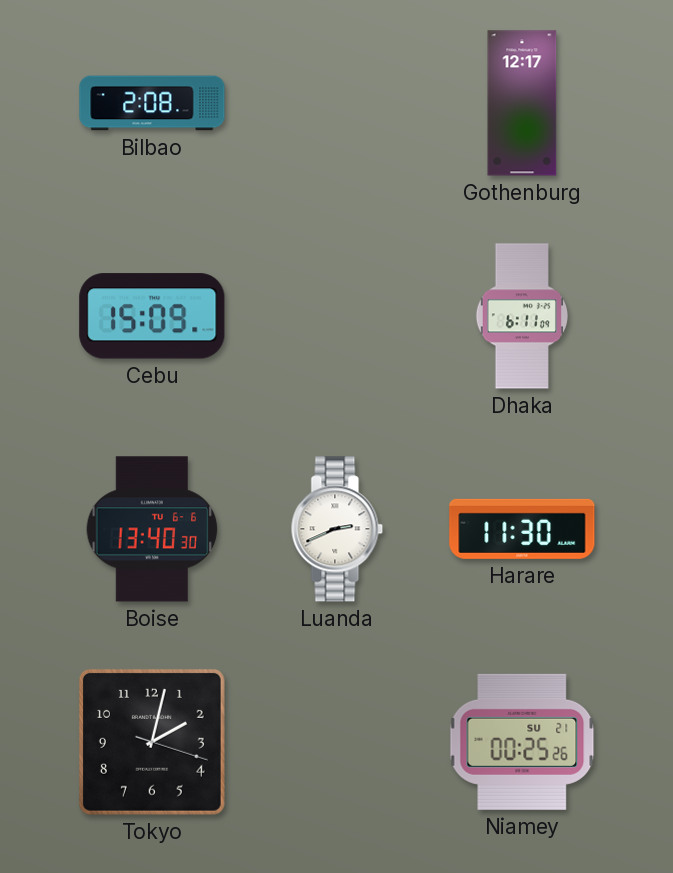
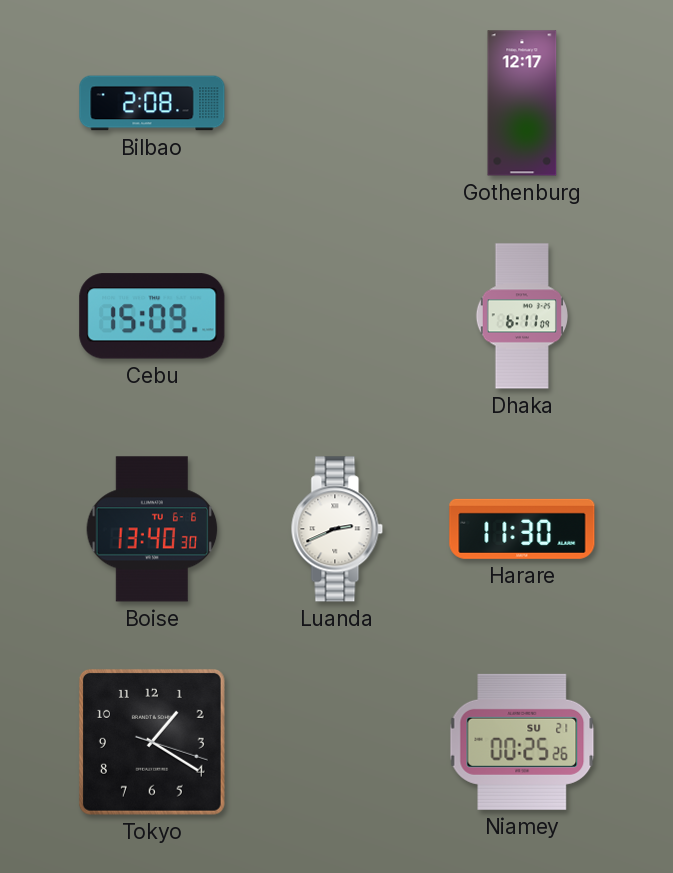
Tokyo: 2:02 -> 1:20 (152, 742)
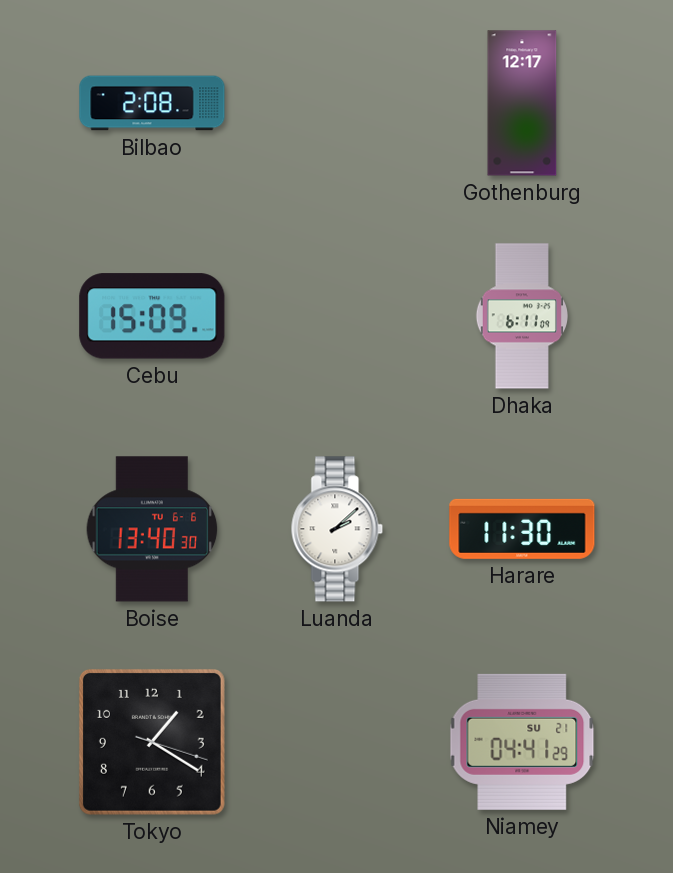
Luanda: 2:41 -> 2:08 (337, 529)
Niamey: 00:25 -> 04:41 (522, 742)
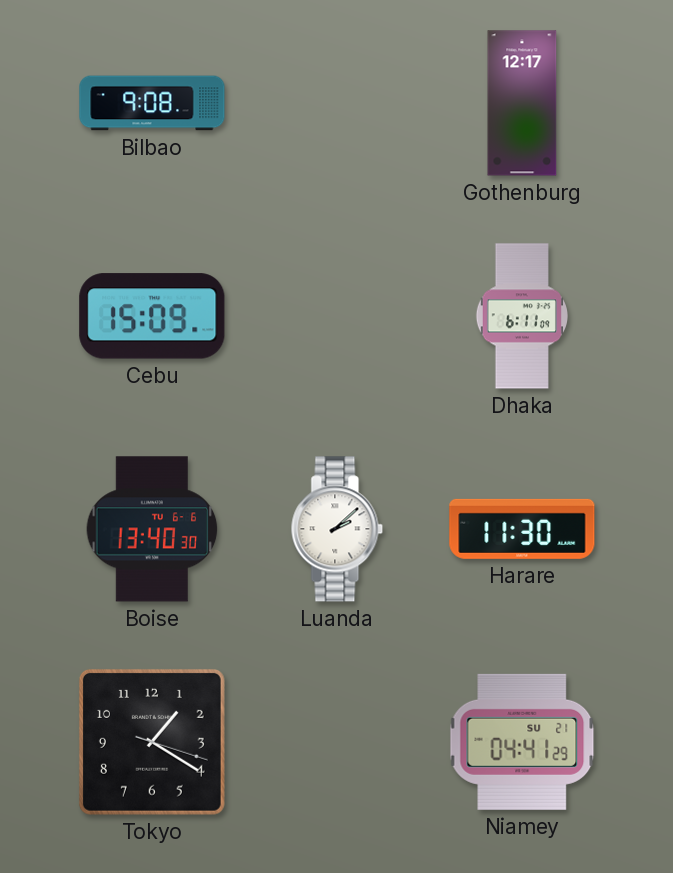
Bilbao: 2:08 -> 9:08 (152, 103)
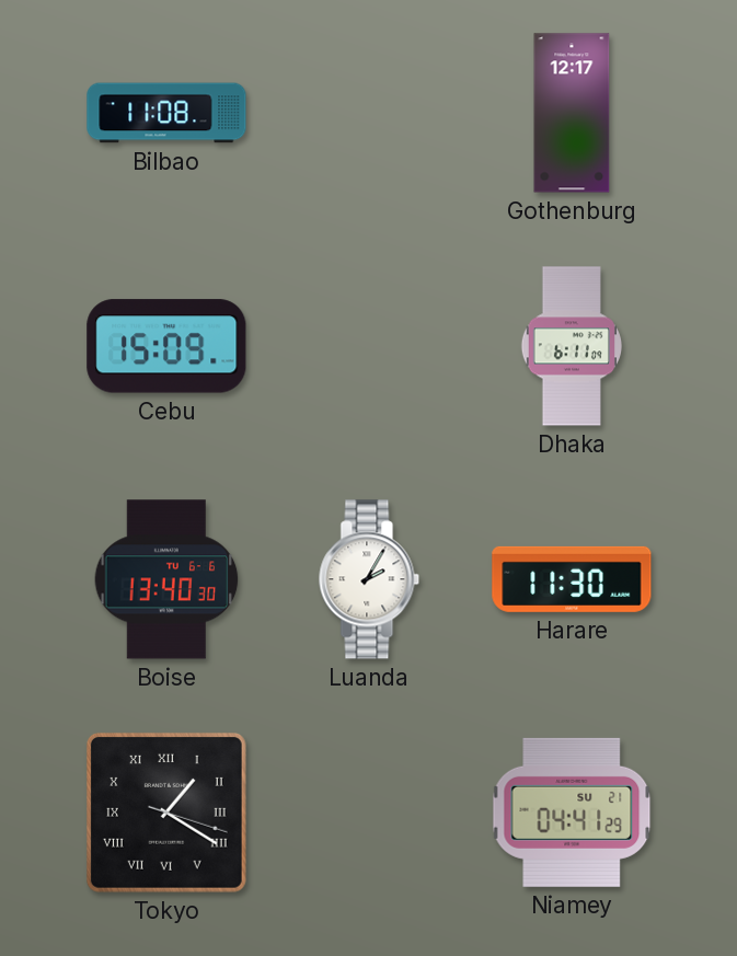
Bilbao: 9:08 -> 11:08 (166, 113)
Luanda: 2:08 -> 2:05 (369, 579)
Tokyo numerals: Arabic -> Roman (166, 813)
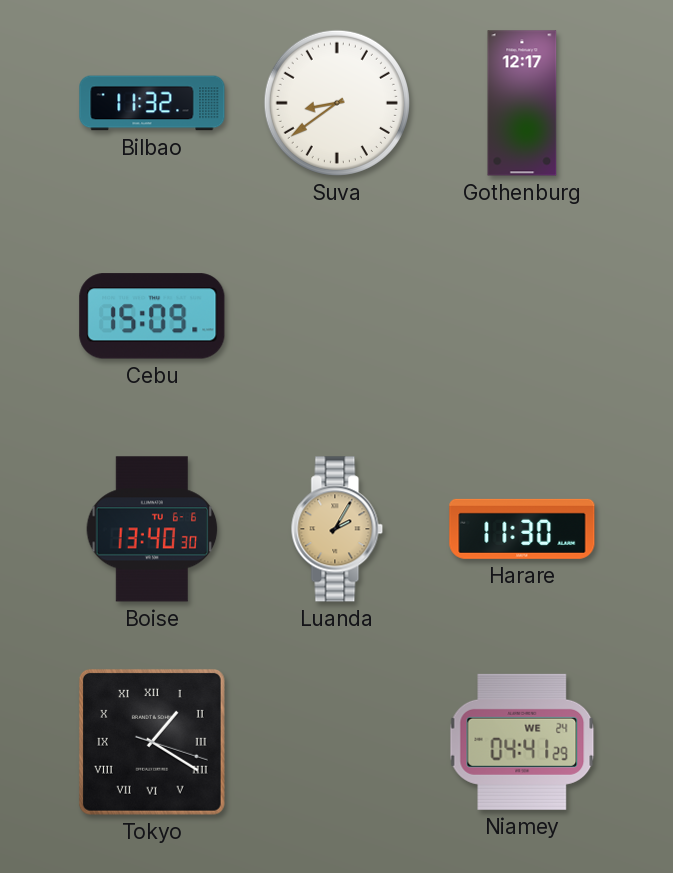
Bilbao: 11:08 -> 11:32 (152, 103)
Suva: none -> 8:39 (337, 103)
Dhaka: 6:11 -> none (571, 346)
Luanda dial: white -> champagne (337, 529)
Niamey date: SU 21 -> WE 24 (522, 742)
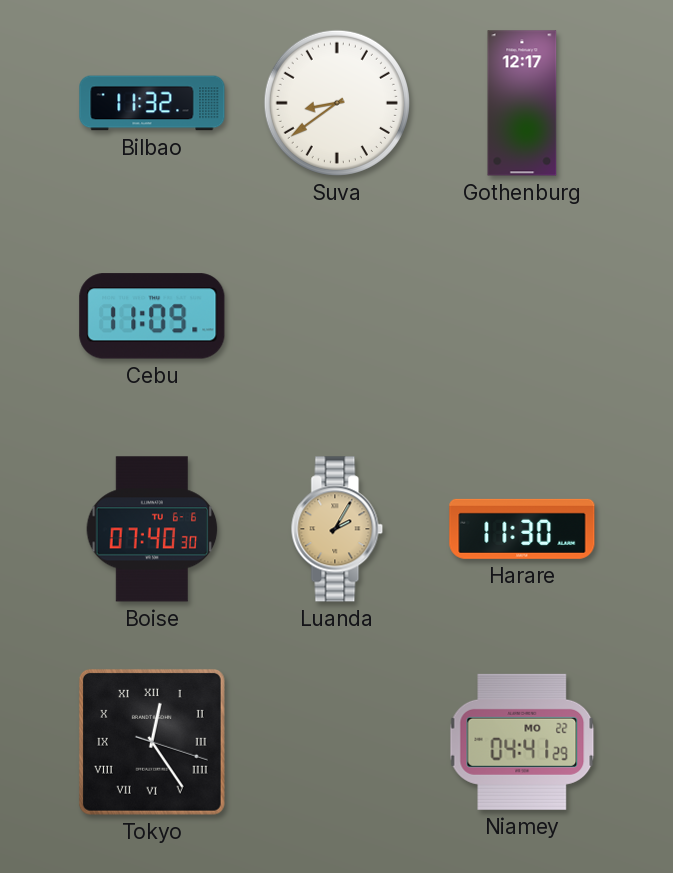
Cebu: 15:09 -> 11:09 (152, 316)
Boise: 13:40 -> 07:40 (152, 529)
Tokyo: 1:20 -> 12:24 (152, 742)
Niamey date: WE 24 -> MO 22 (522, 742)
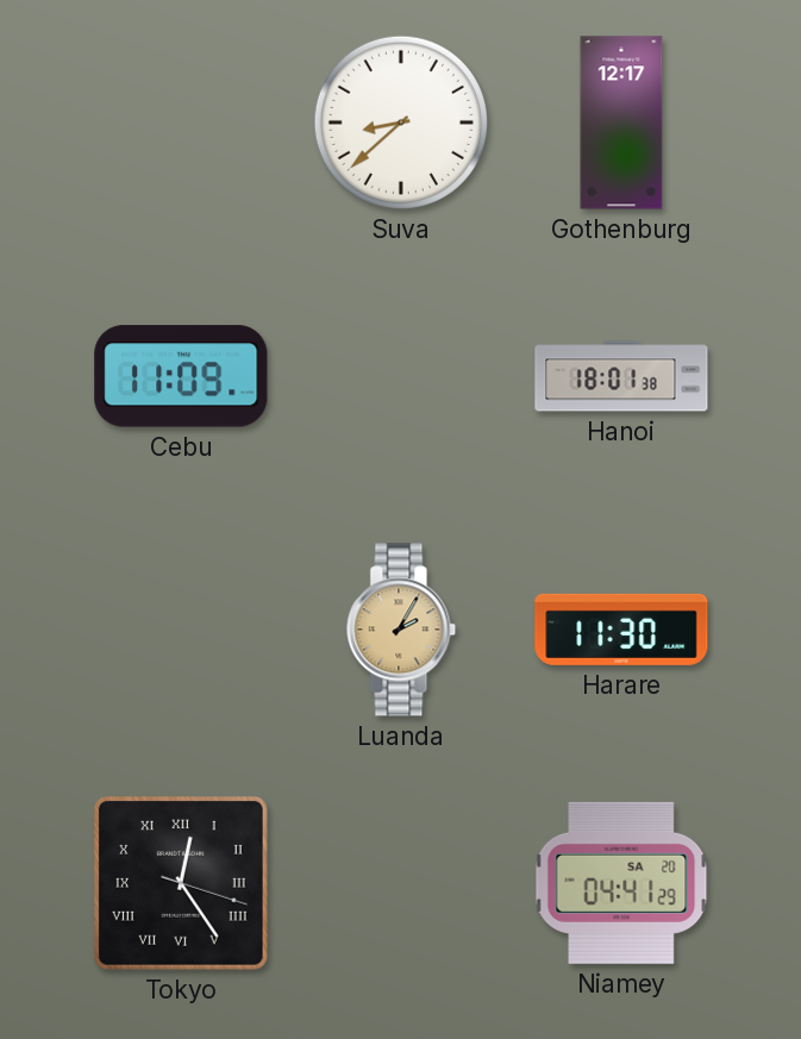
Bilbao: 11:32 -> none (152, 103)
Suva: 8:39 -> 8:38 (401, 123)
Hanoi: none -> 18:01 (621, 376)
Boise: 07:40 -> none (152, 529)
Niamey date: MO 22 -> SA 20 (621, 883)
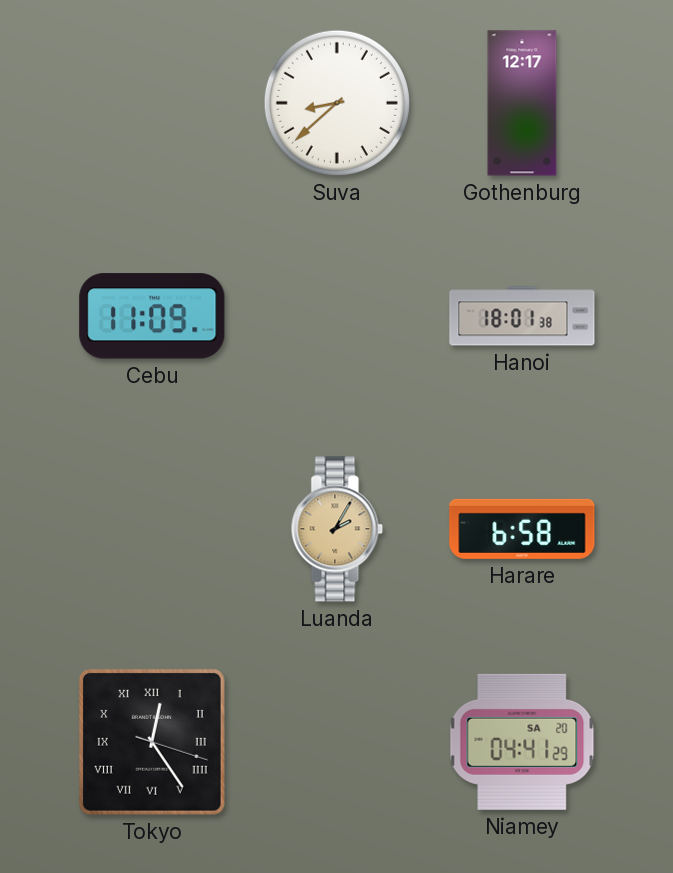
Harare: 11:30 -> 6:58 (522, 529)
